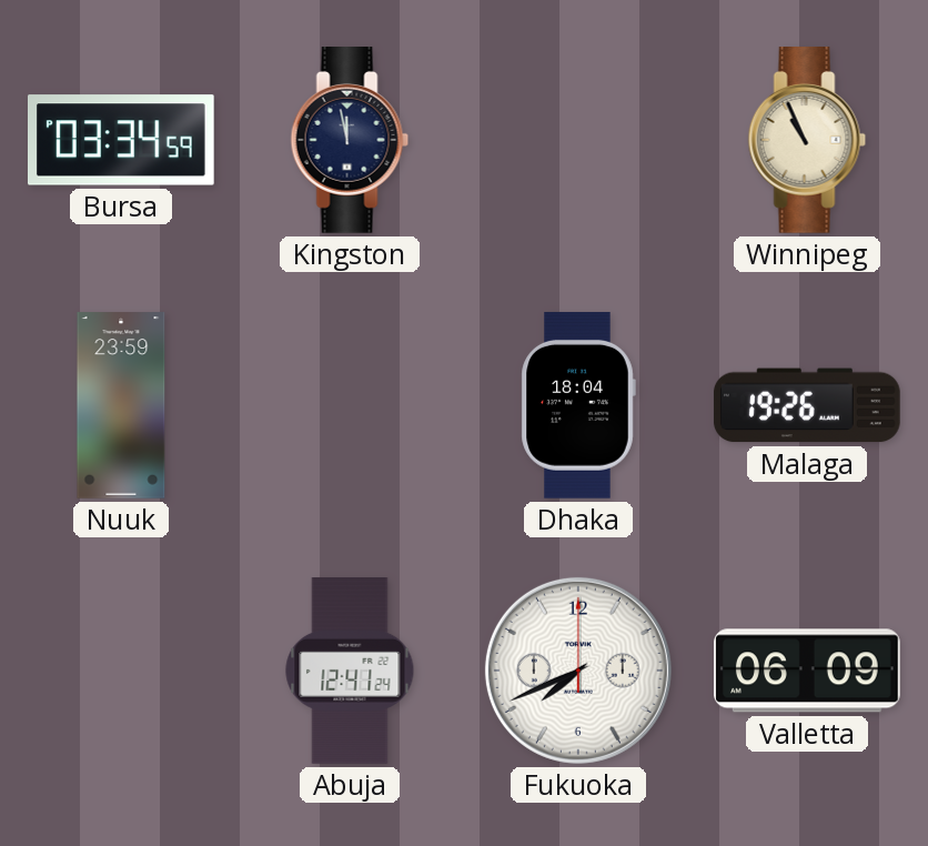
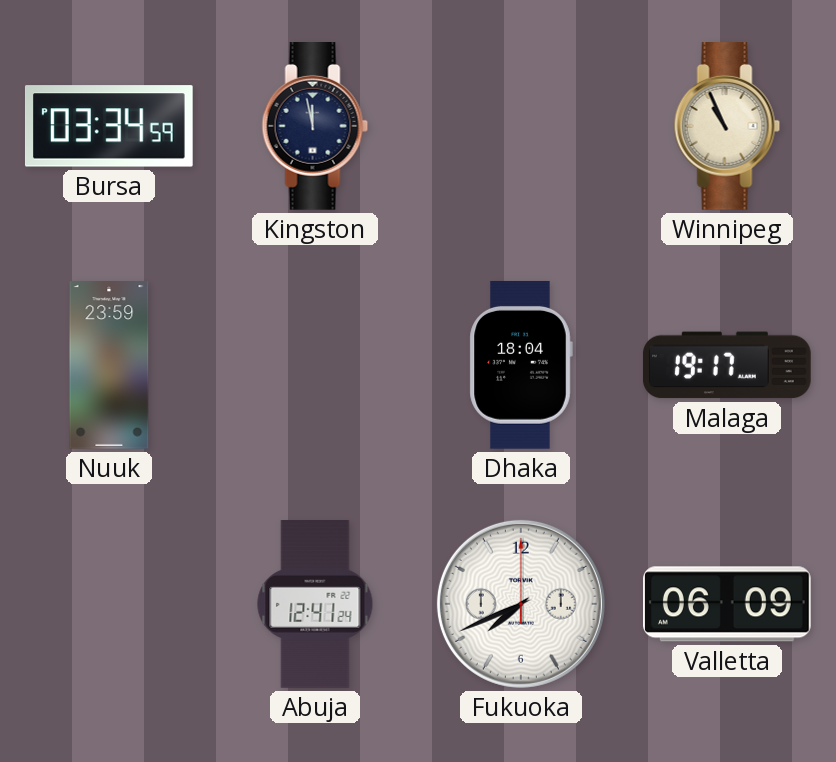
Malaga: 19:26 -> 19:17 (727, 365)
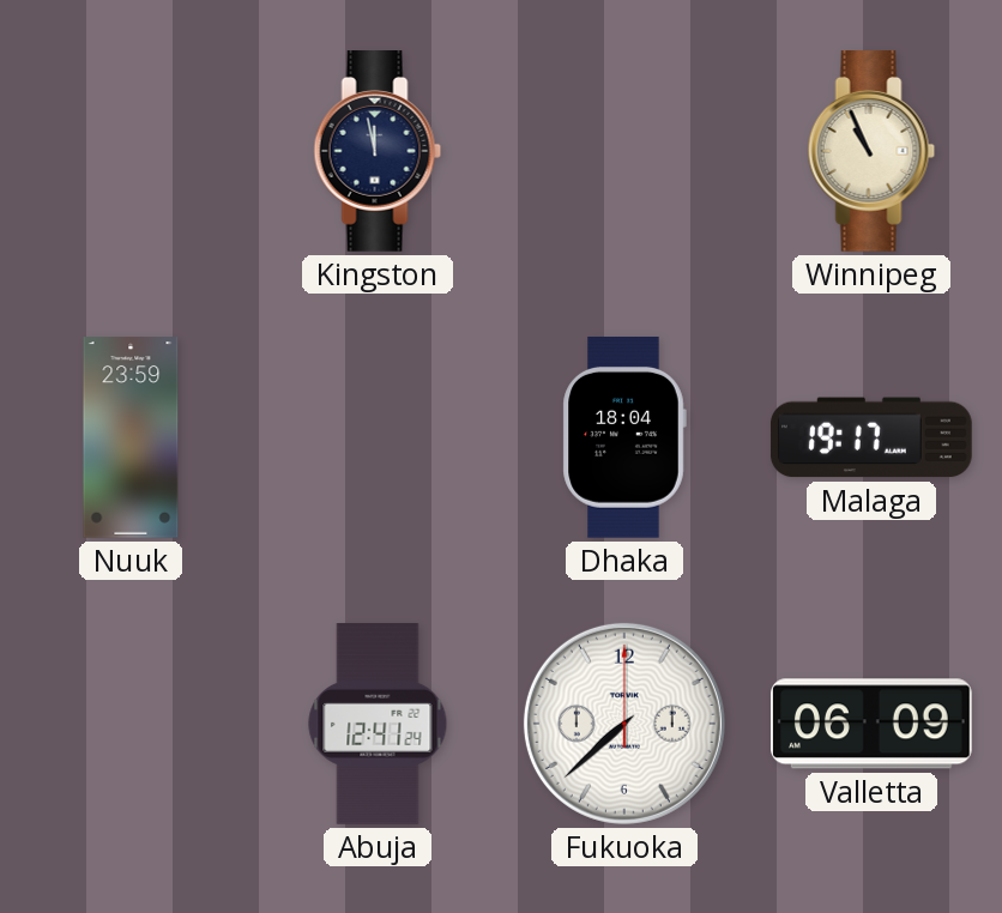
Bursa: 03:34 -> none (109, 126)
Fukuoka: 7:41 -> 7:38 (624, 724)
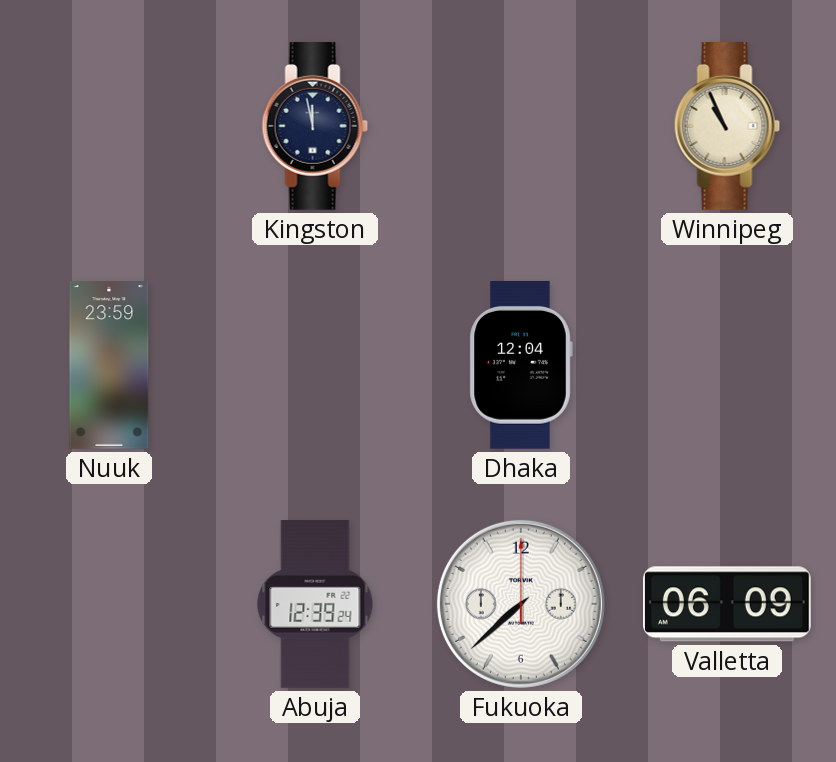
Dhaka: 18:04 -> 12:04 (521, 365)
Malaga: 19:17 -> none (871, 437)
Abuja: 12:41 -> 12:39 (315, 605)
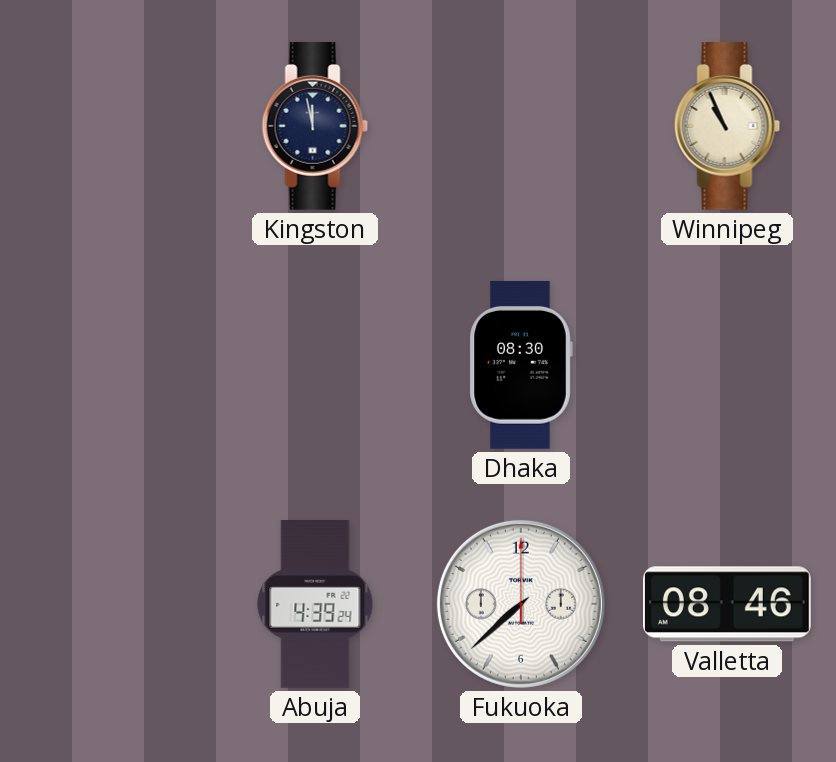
Nuuk: 23:59 -> none (109, 365)
Dhaka: 12:04 -> 08:30 (521, 365)
Abuja: 12:39 -> 4:39 (315, 605)
Valletta: 06:09 -> 08:46 (728, 604)
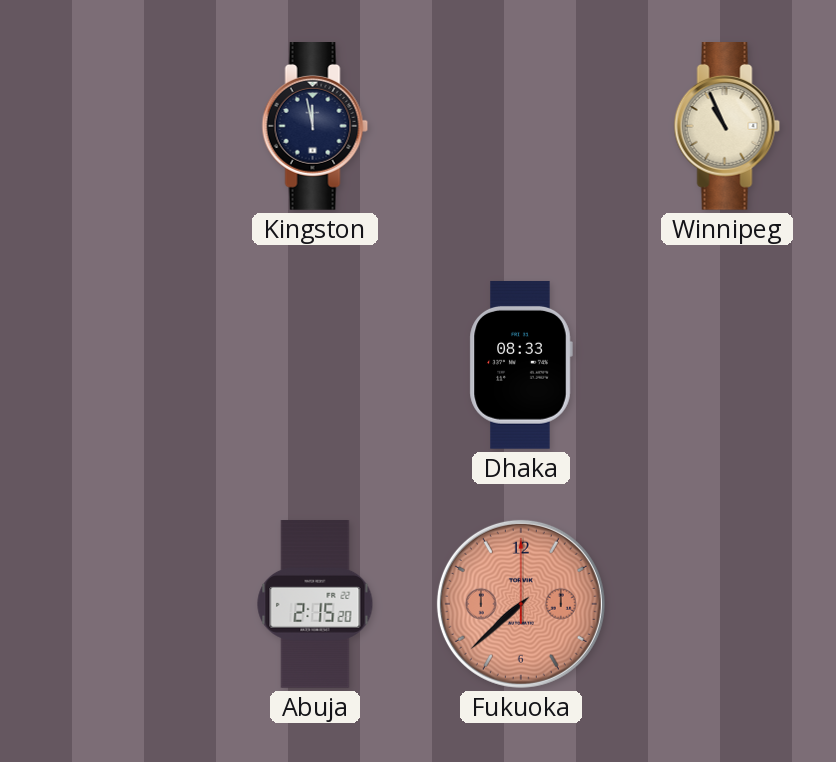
Dhaka: 08:30 -> 08:33 (521, 365)
Abuja: 4:39 -> 2:15 (315, 605)
Fukuoka dial: white -> salmon (521, 604)
Valletta: 08:46 -> none (728, 604)
